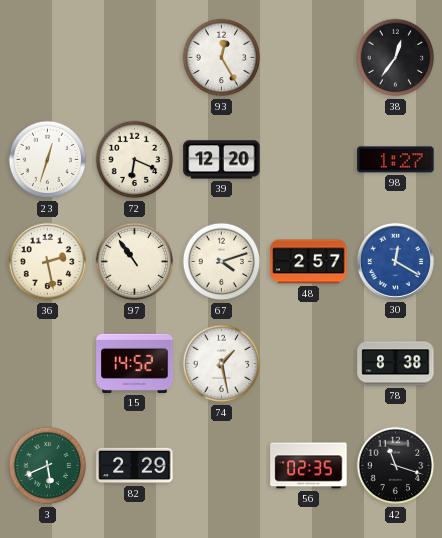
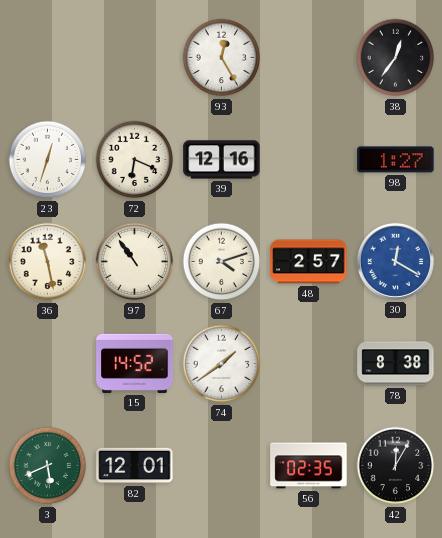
39: 12:20 -> 12:16 (222, 160)
36: 2:28 -> 11:28 (48, 262)
74: 1:28 -> 1:39 (222, 364)
82: 2:29 -> 12:01 (135, 466)
42: 11:18 -> 12:05 (396, 466)
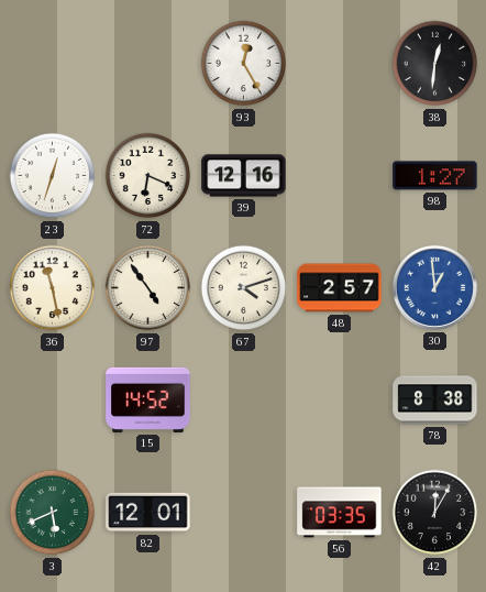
38: 12:36 -> 12:31 (435, 64)
97: 10:54 -> 4:54 (148, 288)
30: 12:20 -> 12:59 (434, 287)
74: 1:39 -> none (222, 364)
56: 02:35 -> 03:35 (340, 513)
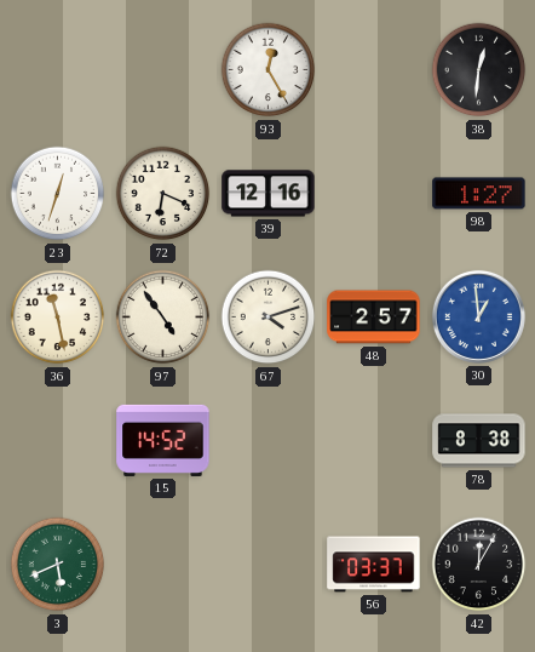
82: 12:01 -> none (148, 513)
56: 03:35 -> 03:37 (374, 565)
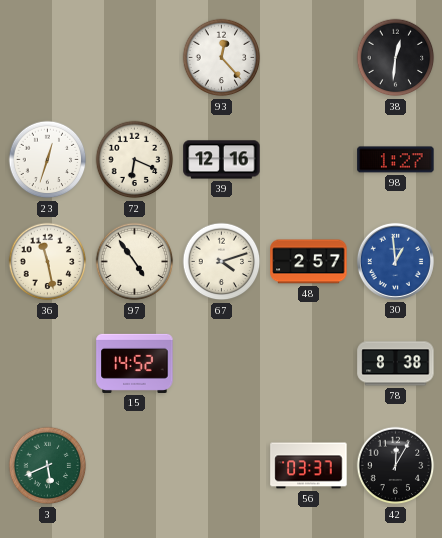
93: 12:25 -> 12:23 (222, 58)
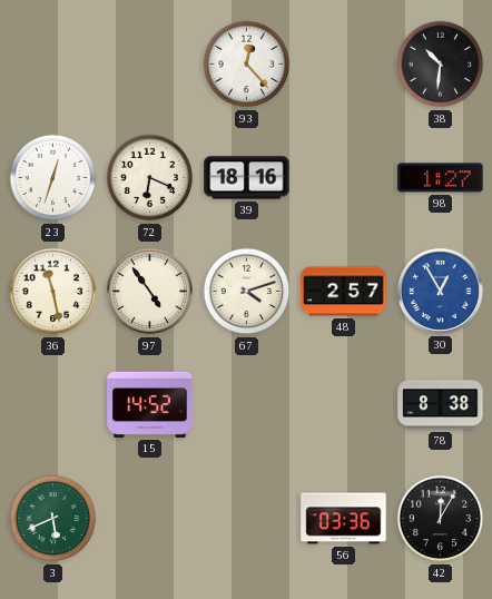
38: 12:31 -> 10:31 (441, 65)
39: 12:16 -> 18:16 (247, 178)
30: 12:59 -> 12:55 (440, 291)
56: 03:37 -> 03:36 (344, 519)
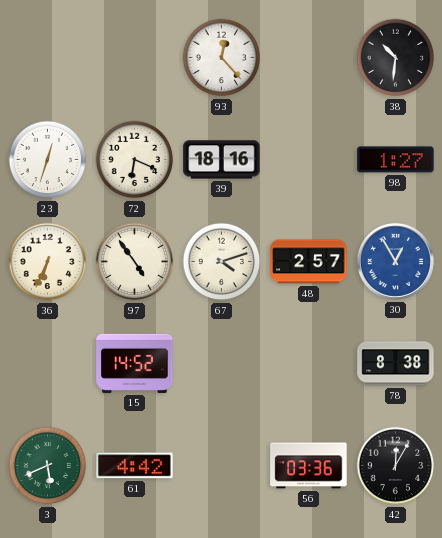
36: 11:28 -> 6:34 (48, 262)
61: none -> 4:42 (135, 466)
